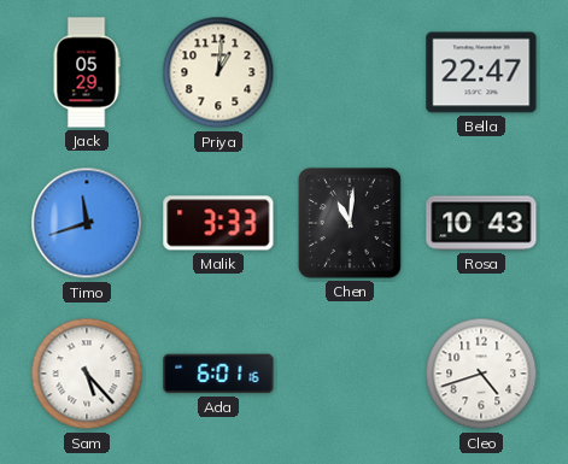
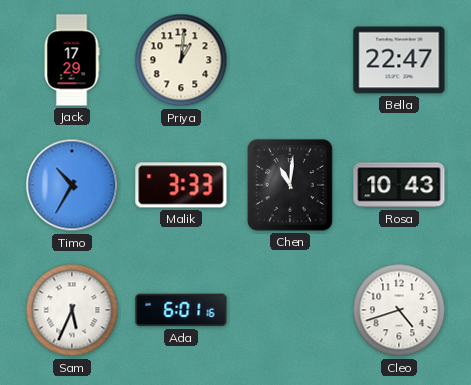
Jack: 05:29 -> 17:29 (72, 60)
Timo: 11:42 -> 10:35 (72, 185)
Sam: 5:23 -> 5:34 (72, 310)
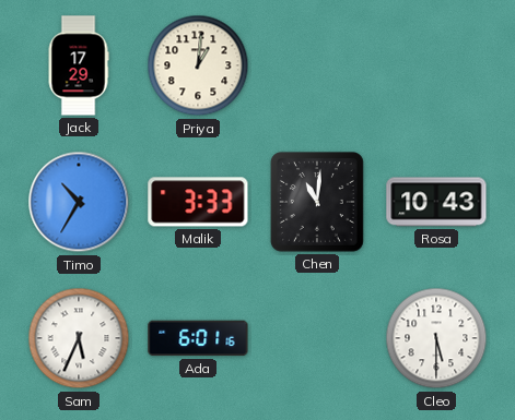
Bella: 22:47 -> none (399, 60)
Cleo: 4:42 -> 5:30 (436, 338)
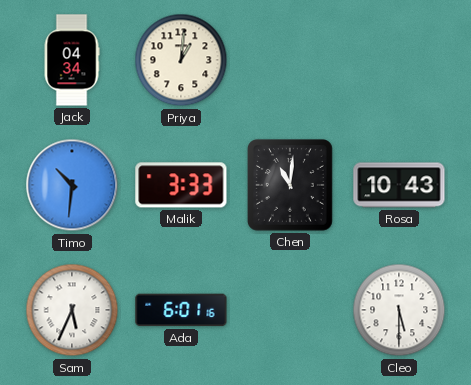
Jack: 17:29 -> 04:34 (72, 60)
Timo: 10:35 -> 10:31 (72, 185)
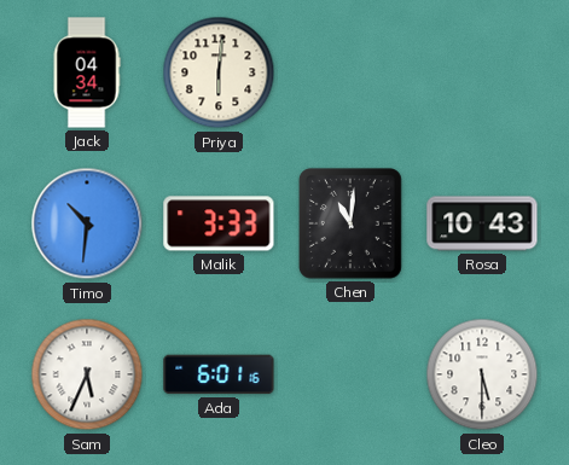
Priya: 1:01 -> 6:01 (219, 72)
